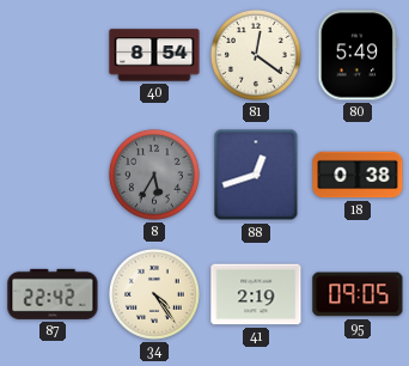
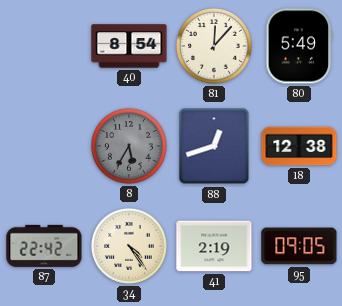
81: 12:21 -> 12:07 (214, 46)
18: 0:38 -> 12:38 (299, 146)
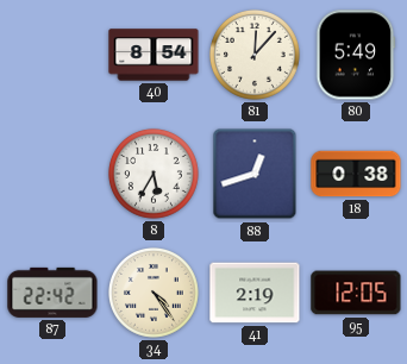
8 dial: grey -> white (154, 174)
18: 12:38 -> 0:38 (356, 174)
95: 09:05 -> 12:05 (356, 293)
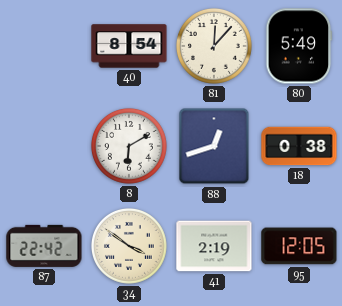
8: 5:35 -> 6:10 (129, 146)
34: 4:24 -> 3:51 (129, 246)
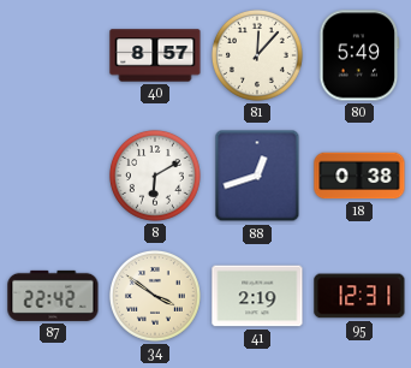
40: 8:54 -> 8:57 (155, 55)
95: 12:05 -> 12:31 (359, 296)
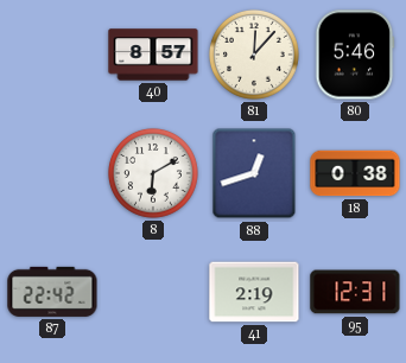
80: 5:49 -> 5:46 (355, 55)
34: 3:51 -> none (155, 296)
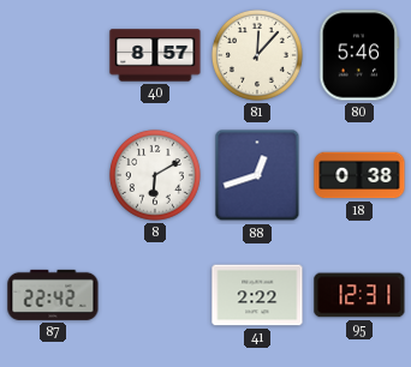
41: 2:19 -> 2:22 (257, 295)
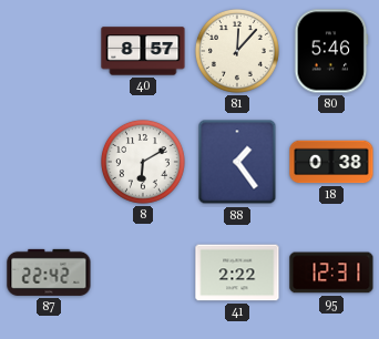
88: 12:42 -> 1:24 (237, 162)
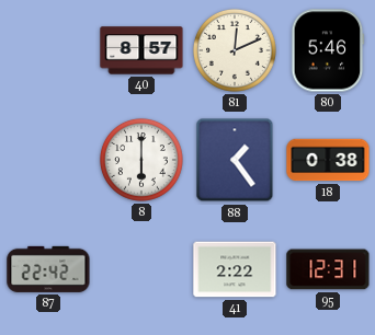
81: 12:07 -> 12:11 (235, 50)
8: 6:10 -> 6:00 (141, 160)
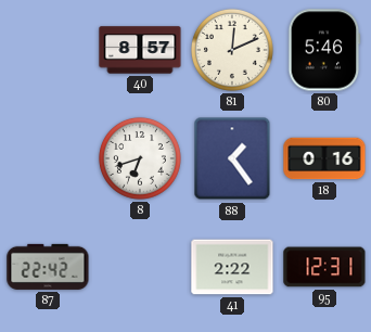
8: 6:00 -> 6:42 (140, 158)
18: 0:38 -> 0:16 (324, 158)
